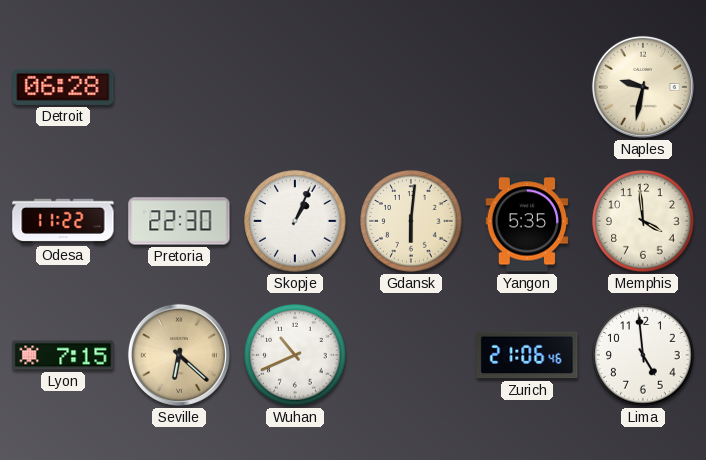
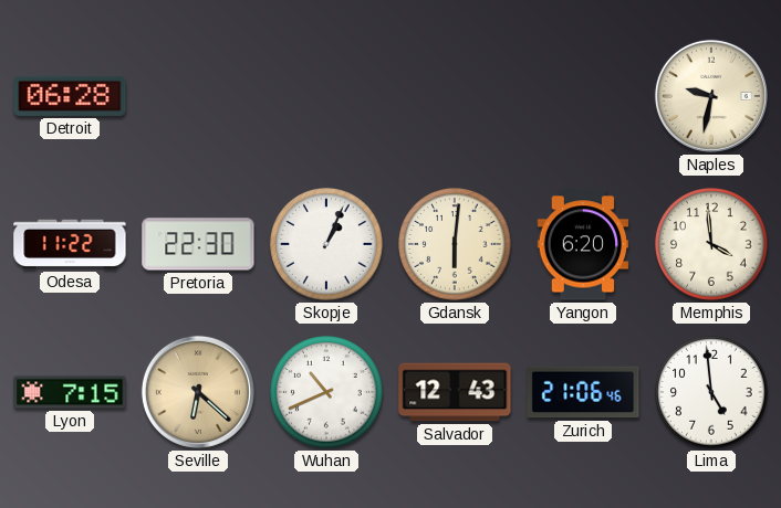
Yangon: 5:35 -> 6:20 (583, 244)
Salvador: none -> 12:43 (455, 392)
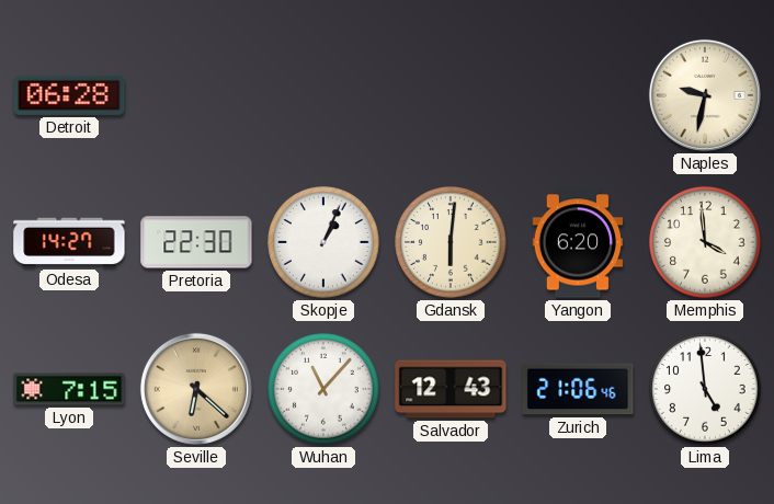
Odesa: 11:22 -> 14:27 (69, 242)
Wuhan: 10:41 -> 11:07 (323, 389)
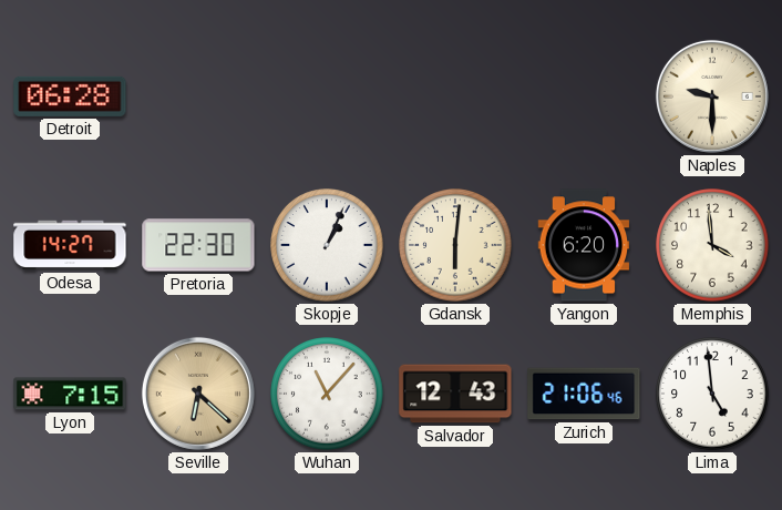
Naples: 9:32 -> 9:30 (712, 96)
